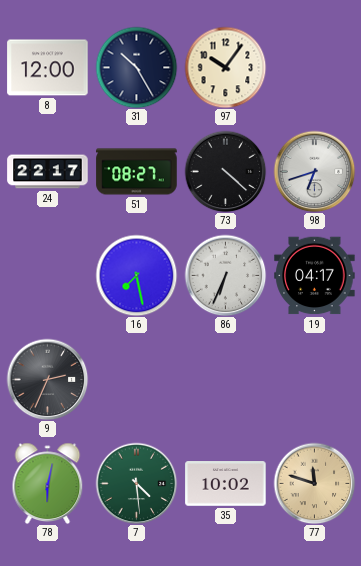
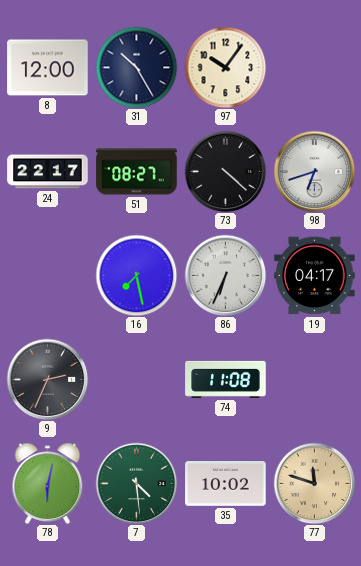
74: none -> 11:08 (226, 379)
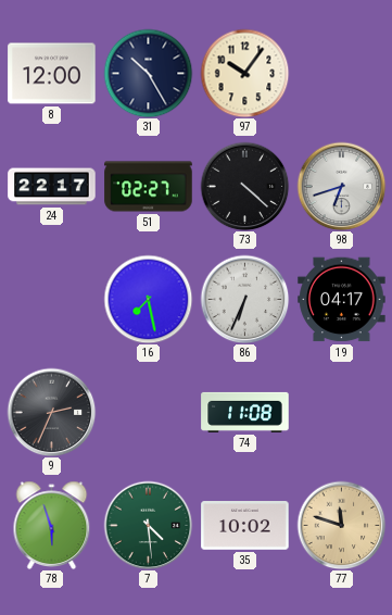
51: 08:27 -> 02:27 (149, 187)
78: 6:02 -> 5:57 (52, 525)
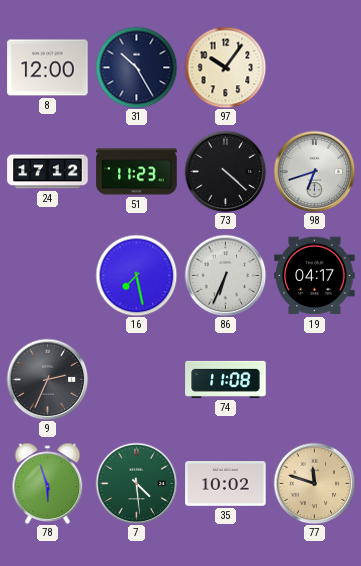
24: 22:17 -> 17:12 (48, 172)
51: 02:27 -> 11:23 (137, 172)
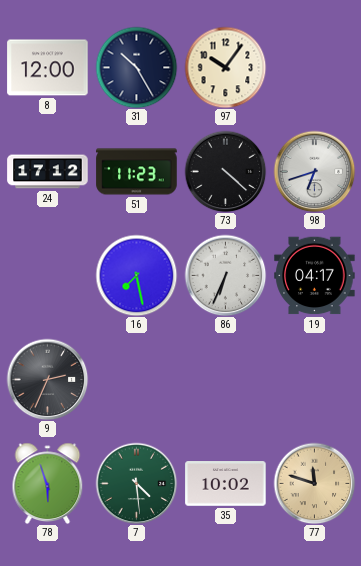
74: 11:08 -> none (226, 379)
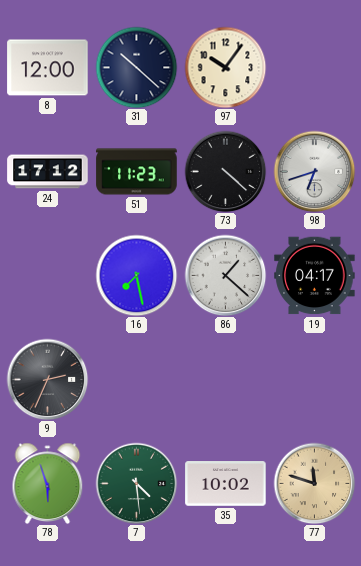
31: 10:25 -> 10:22 (136, 67)
86: 6:34 -> 1:22 (225, 275)
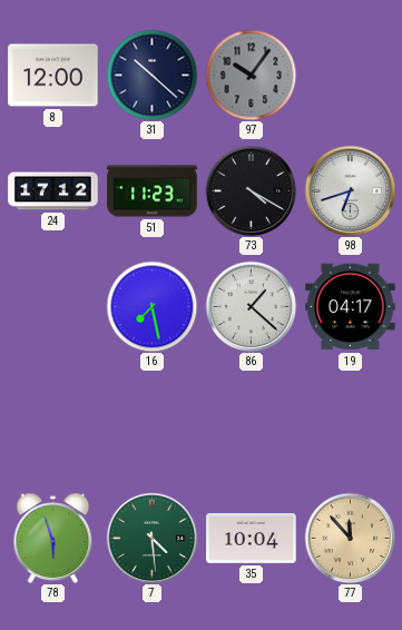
97 dial: cream -> grey (251, 75)
73: 4:22 -> 4:20 (251, 190)
9: 2:34 -> none (47, 379)
35: 10:02 -> 10:04 (252, 539)
77: 11:48 -> 11:53 (350, 538)
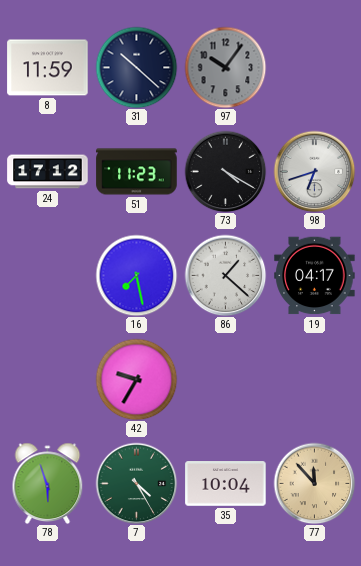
8: 12:00 -> 11:59 (48, 68)
42: none -> 9:35 (136, 379)
7: 4:29 -> 4:25 (136, 483)
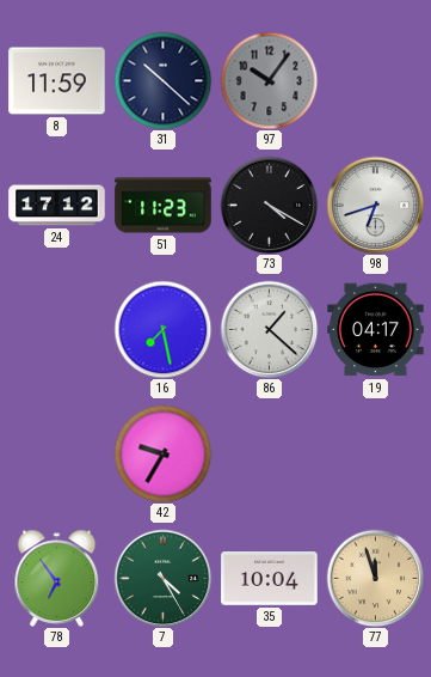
78: 5:57 -> 6:54 (57, 578)
77: 11:53 -> 11:57 (375, 578)
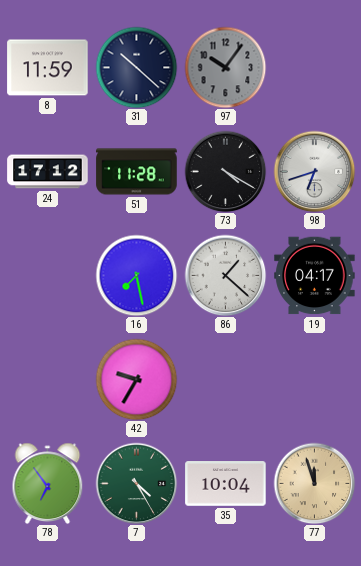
51: 11:23 -> 11:28 (137, 172)
